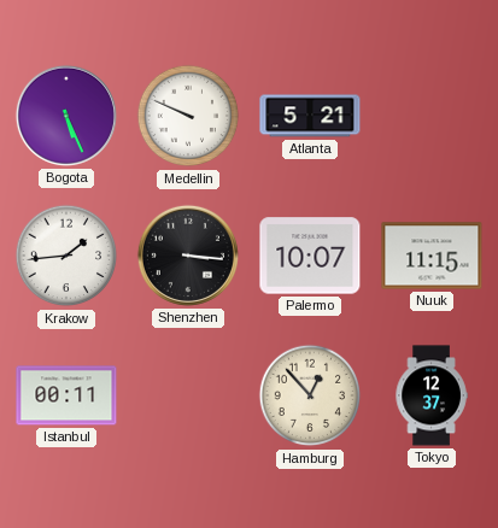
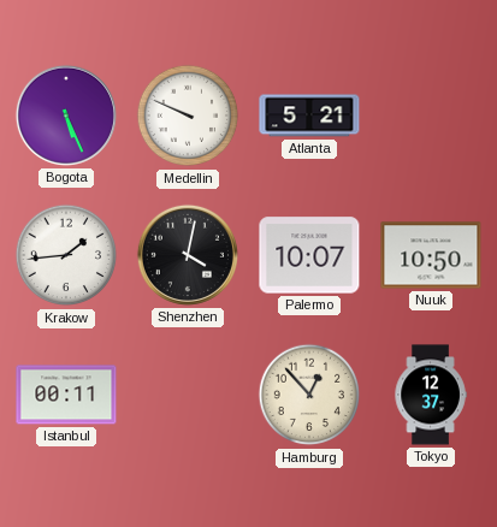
Shenzhen: 3:16 -> 4:02 (188, 255)
Nuuk: 11:15 -> 10:50 (431, 255)
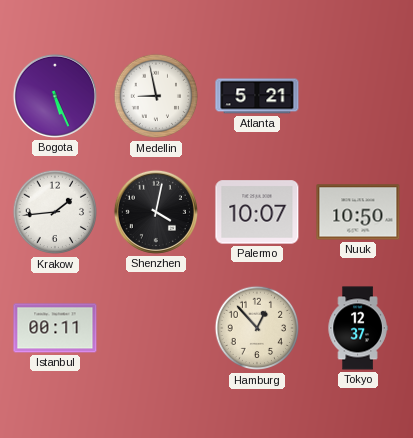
Medellin: 9:49 -> 8:58 (156, 96)
